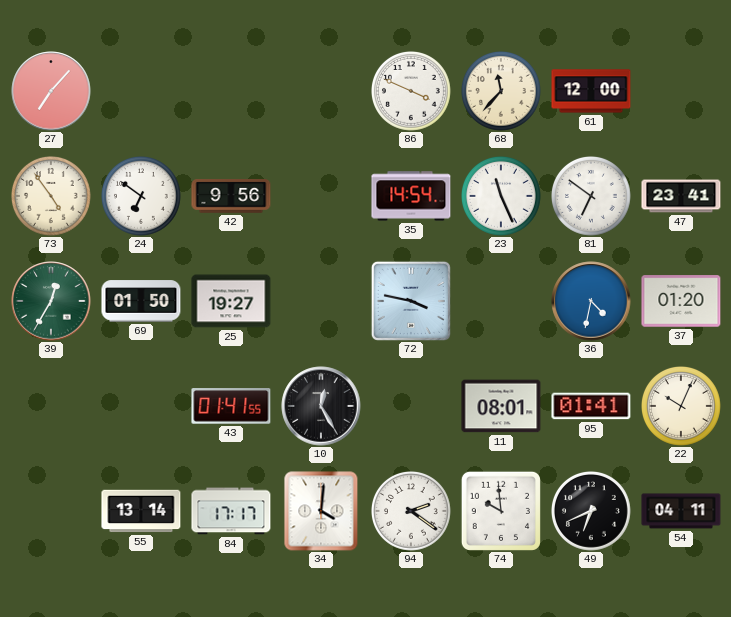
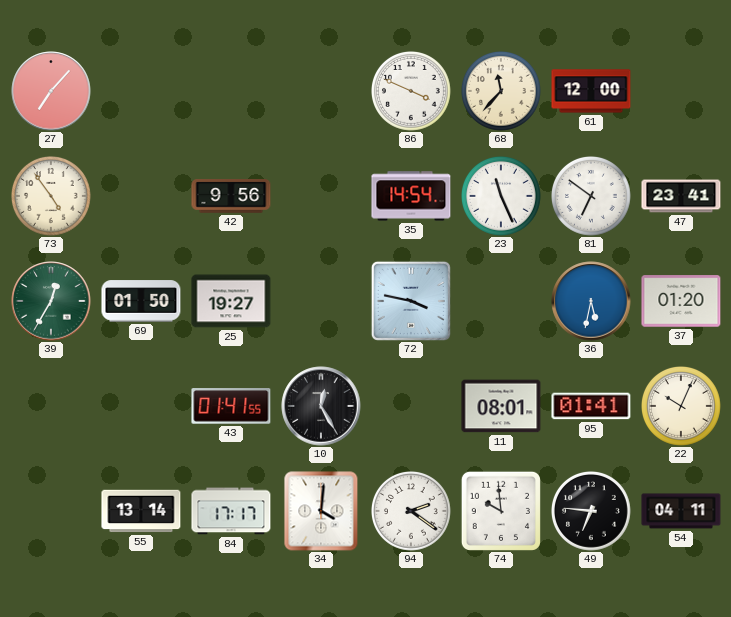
24: 6:51 -> none (142, 197)
36: 4:32 -> 5:32 (591, 301)
49: 6:41 -> 6:46 (592, 512)
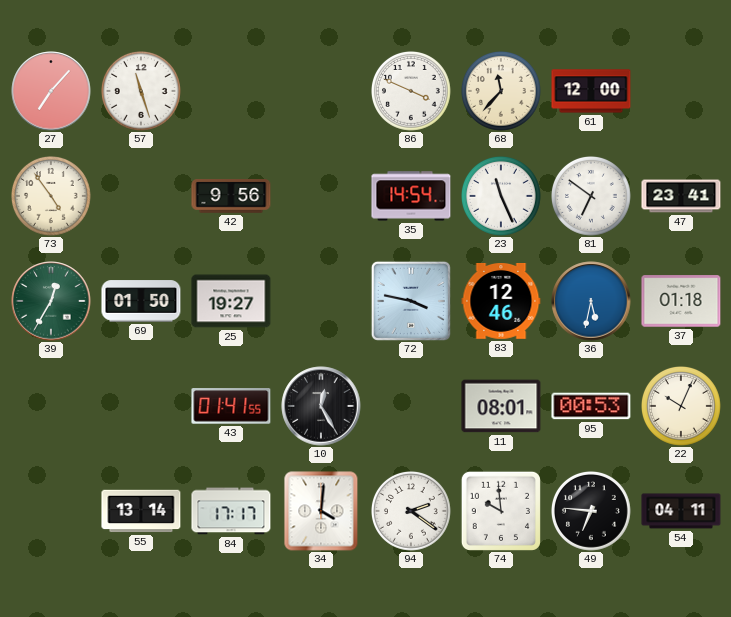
57: none -> 11:27 (142, 92)
83: none -> 12:46 (501, 302)
37: 01:20 -> 01:18 (681, 301)
95: 01:41 -> 00:53 (591, 406)
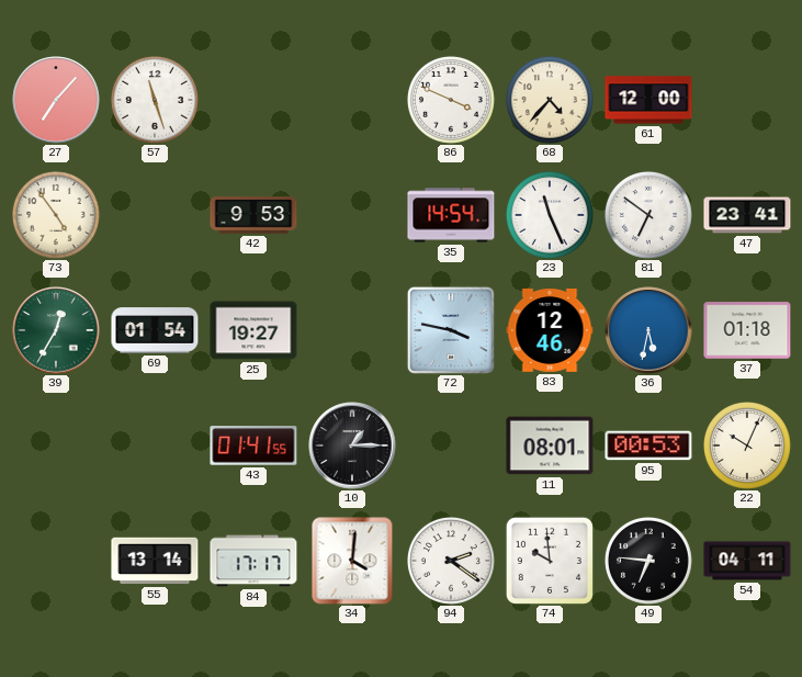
68: 11:37 -> 4:37 (551, 101)
42: 9:56 -> 9:53 (253, 215)
69: 01:50 -> 01:54 (155, 330)
10: 12:25 -> 1:15 (352, 445)
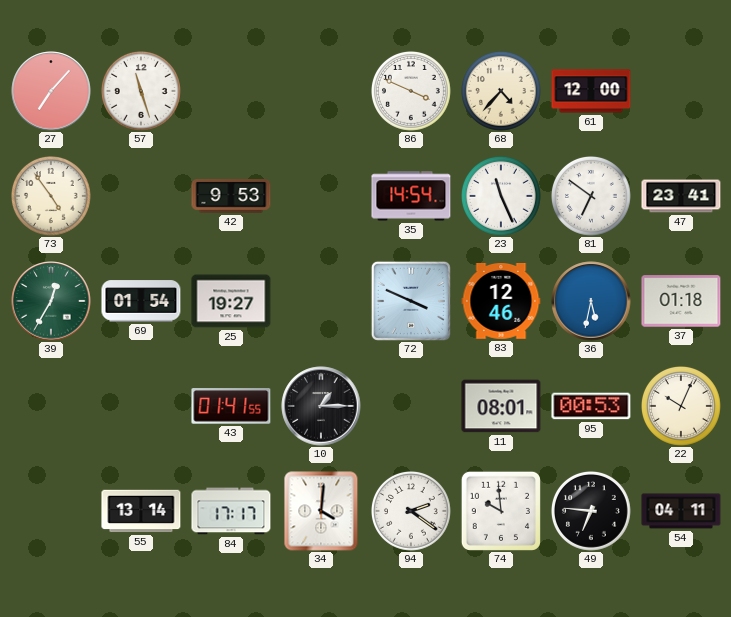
72: 3:47 -> 3:49 (411, 301)
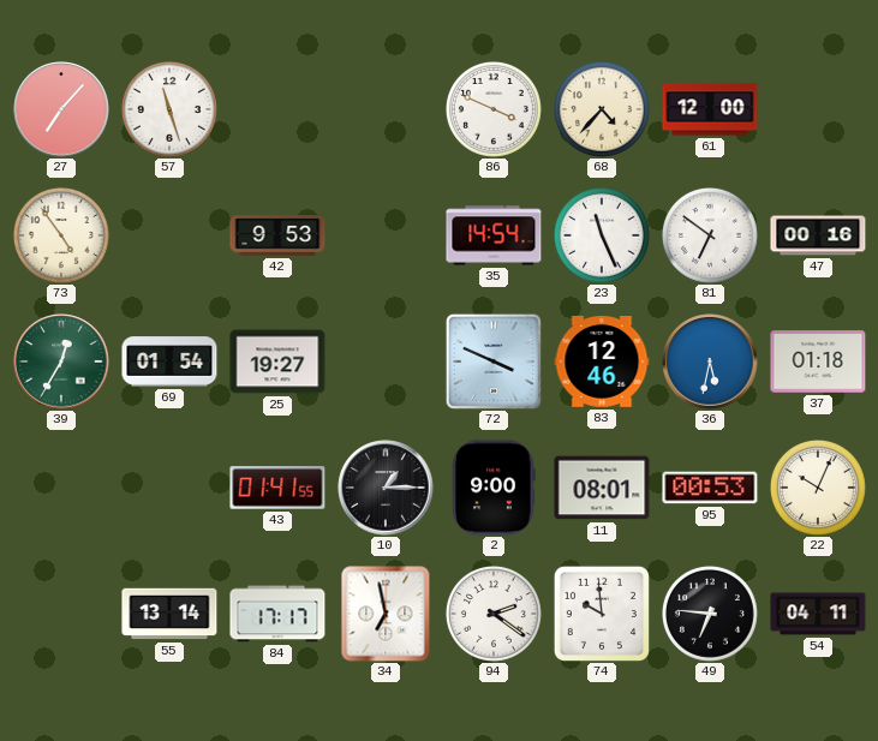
47: 23:41 -> 00:16 (818, 235)
2: none -> 9:00 (494, 488)
34: 4:01 -> 6:58 (386, 614)
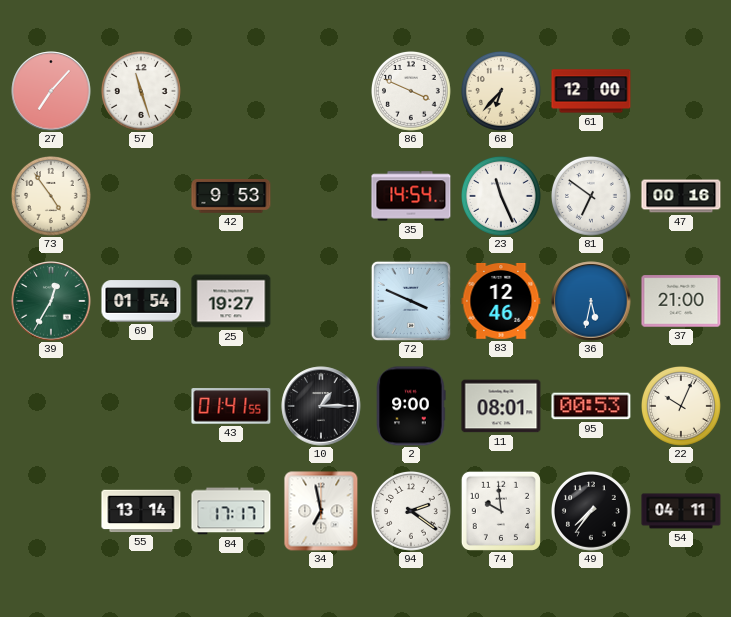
68: 4:37 -> 6:37 (502, 92)
37: 01:18 -> 21:00 (681, 301)
49: 6:46 -> 7:36 (592, 512)
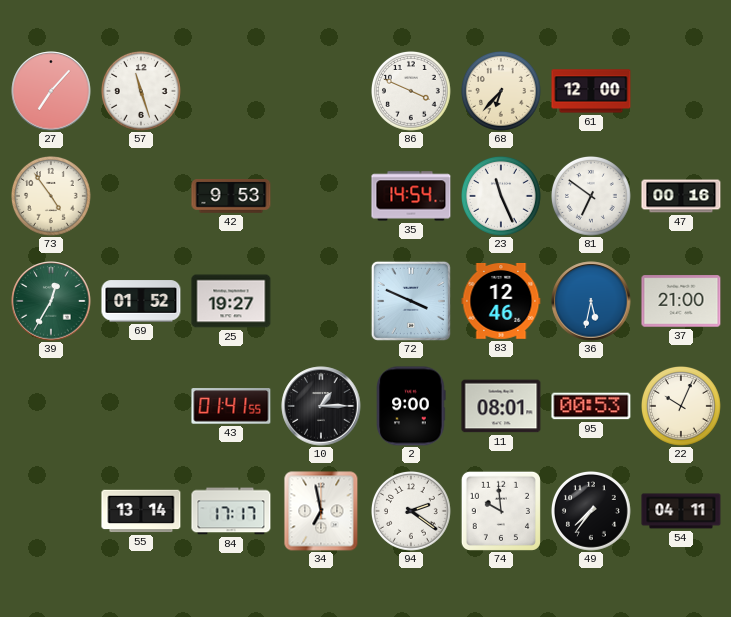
69: 01:54 -> 01:52 (141, 301)
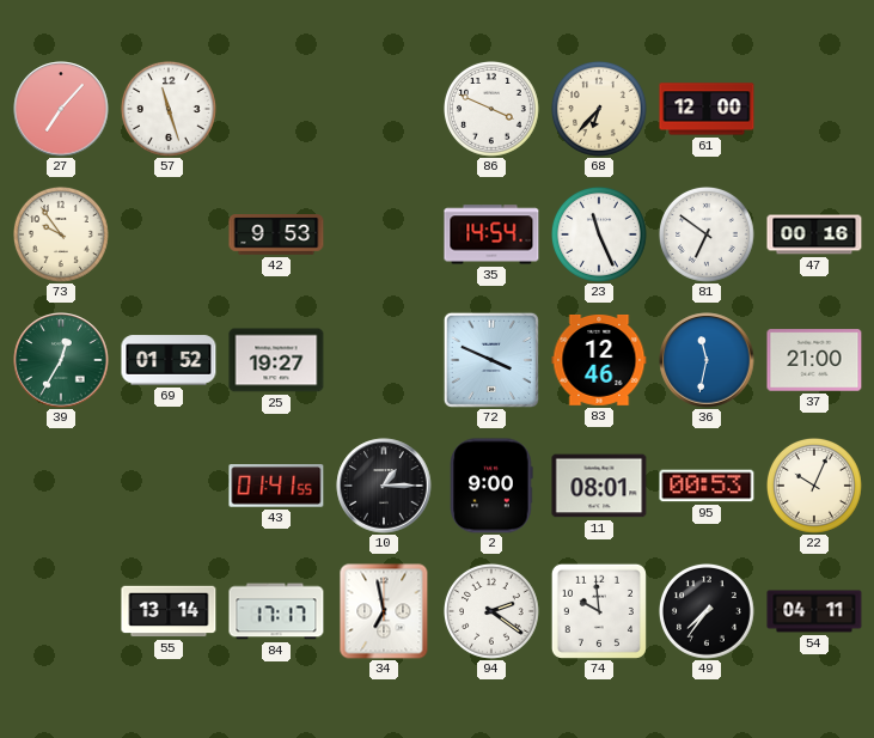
73: 4:54 -> 9:54 (62, 236)
36: 5:32 -> 11:32 (707, 360)
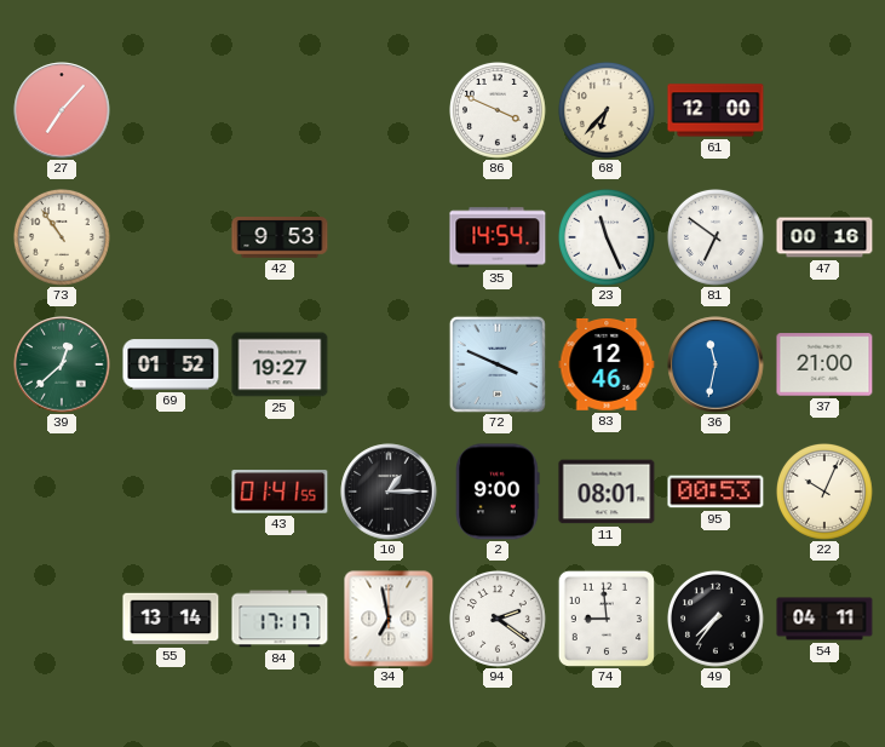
57: 11:27 -> none (170, 110)
73: 9:54 -> 10:54 (63, 239)
39: 12:35 -> 12:38 (62, 364)
74: 9:59 -> 8:59 (607, 619)
